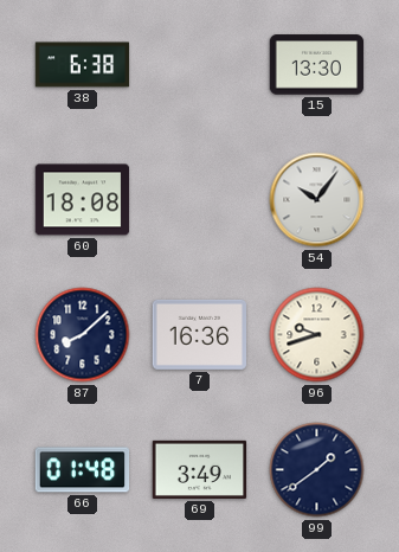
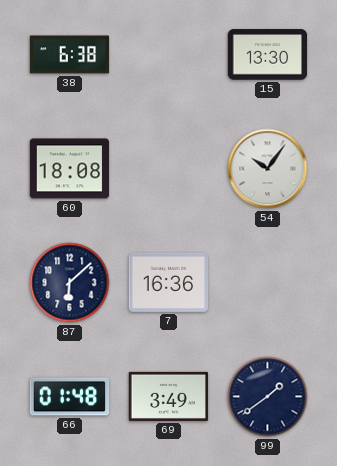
87: 8:08 -> 6:08 (70, 283)
96: 9:42 -> none (317, 335)
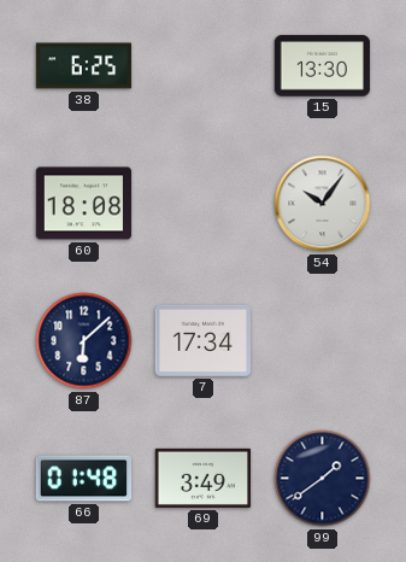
38: 6:38 -> 6:25 (84, 66)
7: 16:36 -> 17:34 (204, 340)
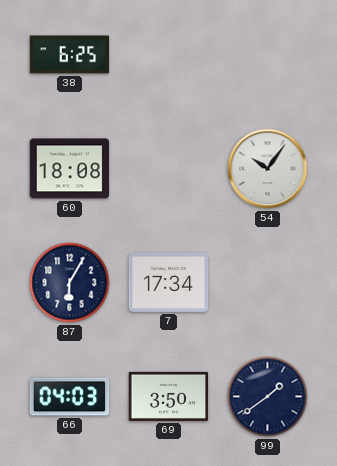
15: 13:30 -> none (323, 66)
87: 6:08 -> 6:05 (70, 283)
66: 01:48 -> 04:03 (70, 397)
69: 3:49 -> 3:50 (169, 396)
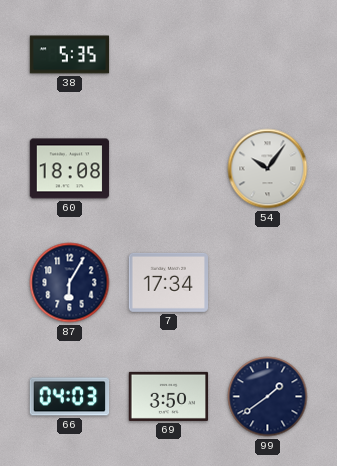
38: 6:25 -> 5:35 (70, 55)
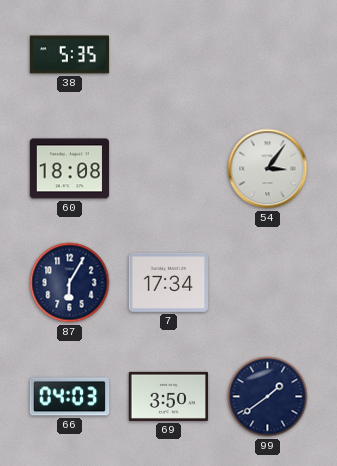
54: 10:06 -> 3:06 (268, 169)
